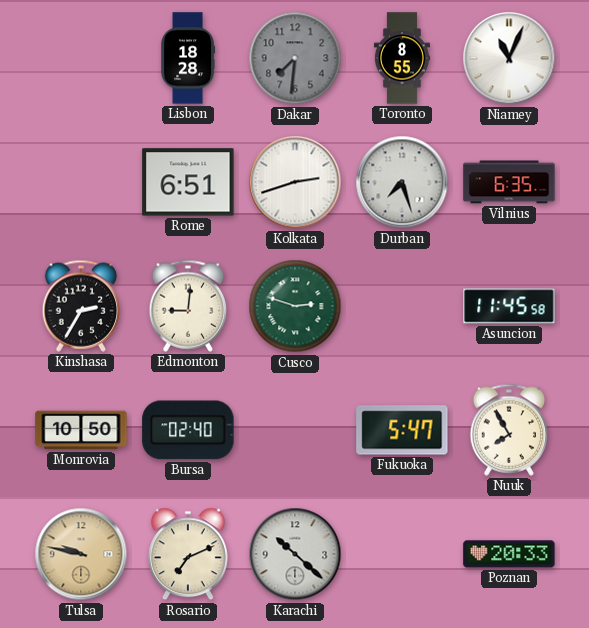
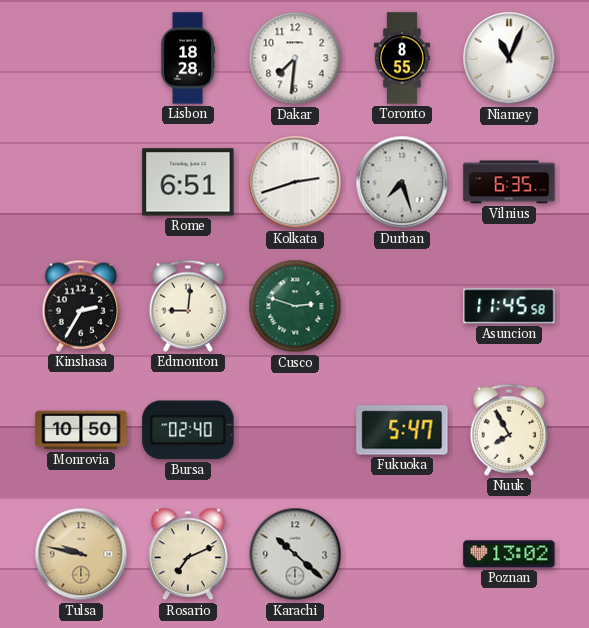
Dakar dial: grey -> white (295, 58)
Poznan: 20:33 -> 13:02 (509, 554)
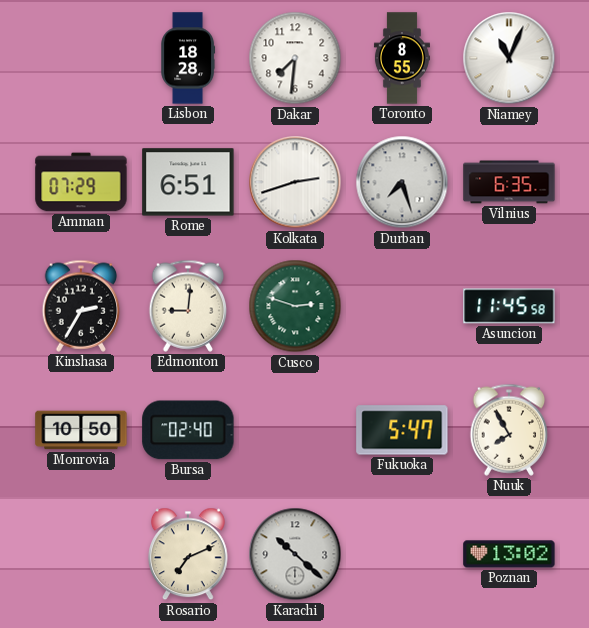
Amman: none -> 07:29 (81, 182)
Tulsa: 9:47 -> none (81, 554)
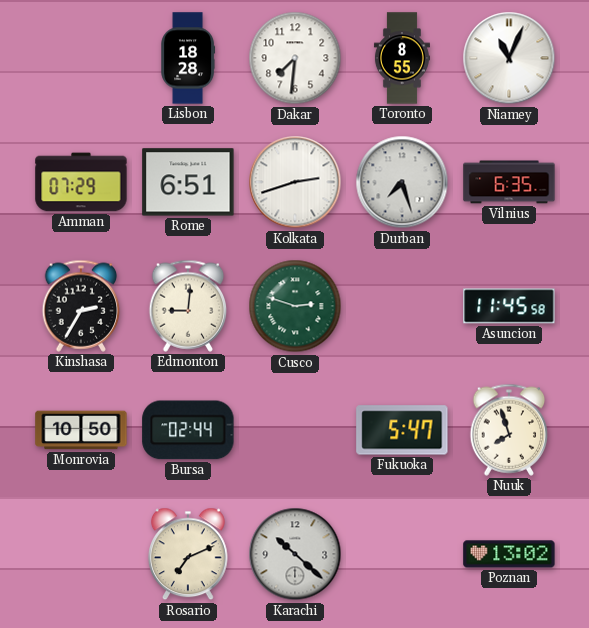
Bursa: 02:40 -> 02:44 (188, 430)
Nuuk: 7:55 -> 7:57 (509, 430)
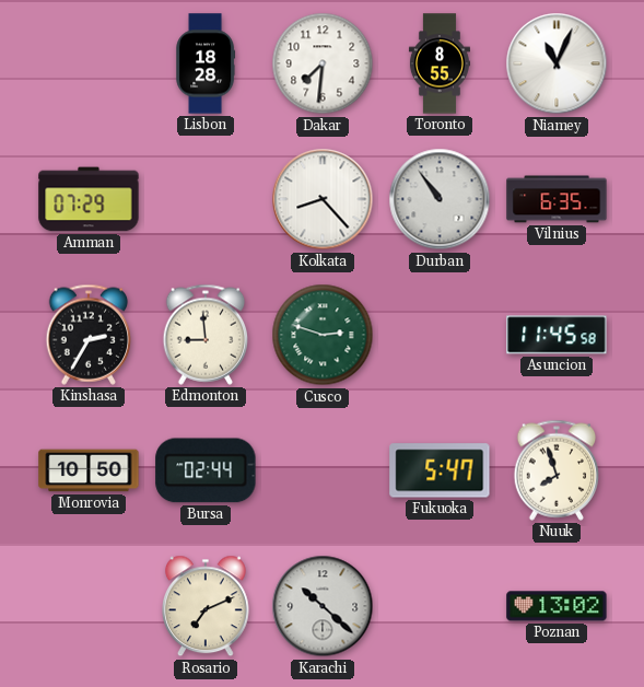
Rome: 6:51 -> none (188, 182)
Kolkata: 2:42 -> 8:23 (323, 199)
Durban: 7:27 -> 10:54 (440, 199)
Edmonton: 9:01 -> 8:59 (206, 335)
